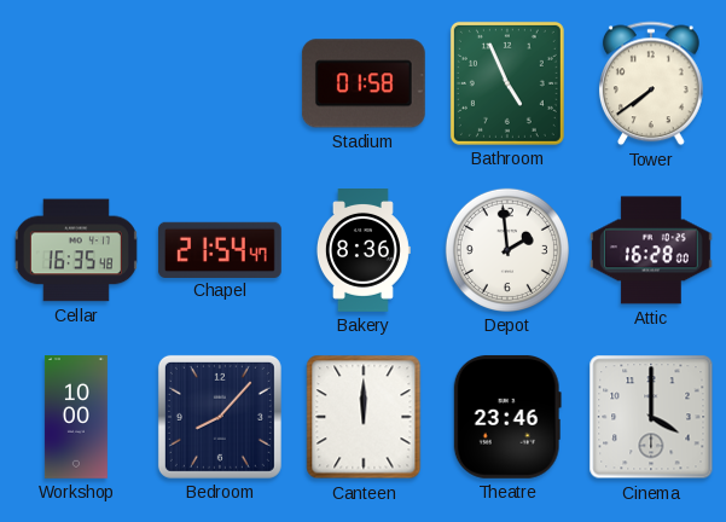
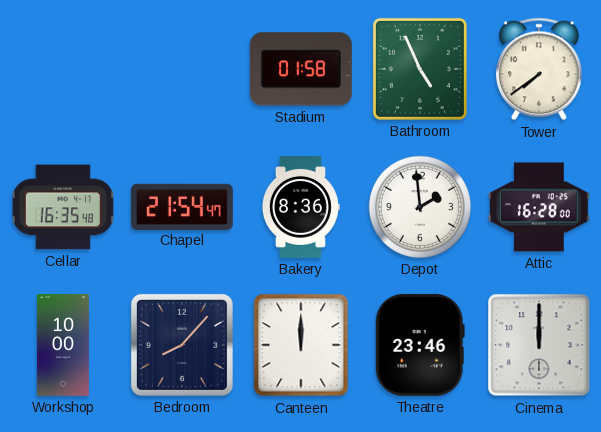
Cinema: 4:00 -> 12:00 (539, 345)
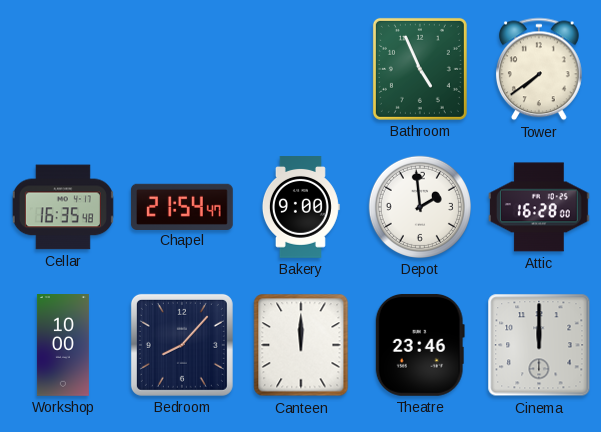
Stadium: 01:58 -> none (301, 69)
Bakery: 8:36 -> 9:00 (300, 208)
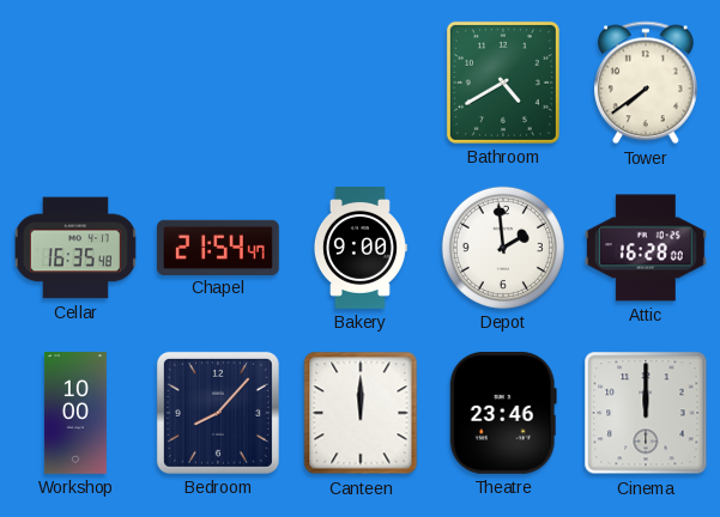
Bathroom: 4:56 -> 4:40 (503, 83)
